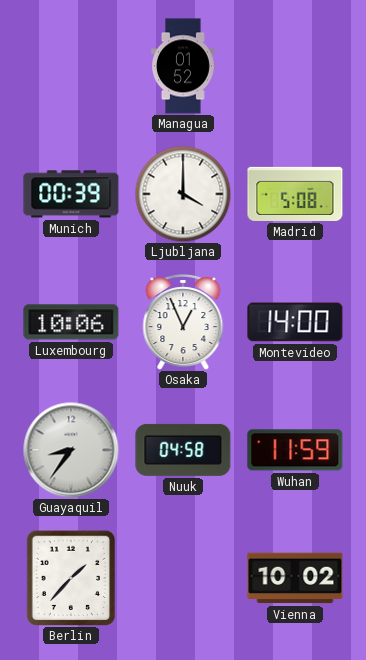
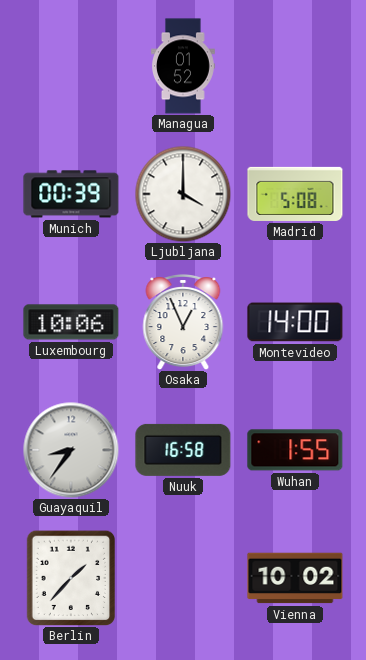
Nuuk: 04:58 -> 16:58 (183, 450)
Wuhan: 11:59 -> 1:55 (295, 450)
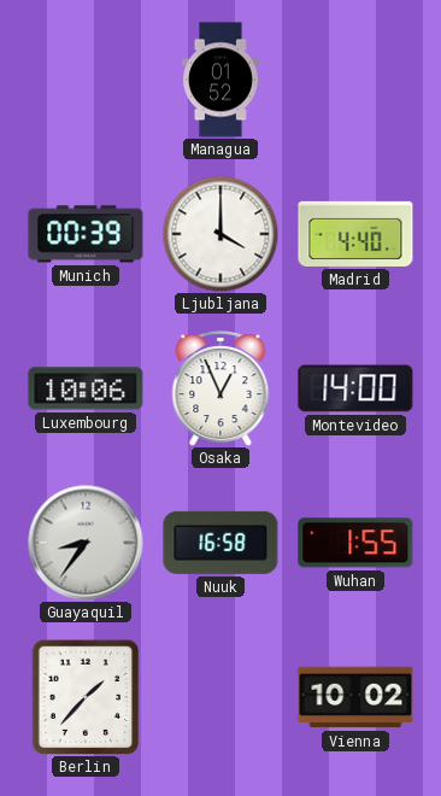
Madrid: 5:08 -> 4:40 (355, 234)
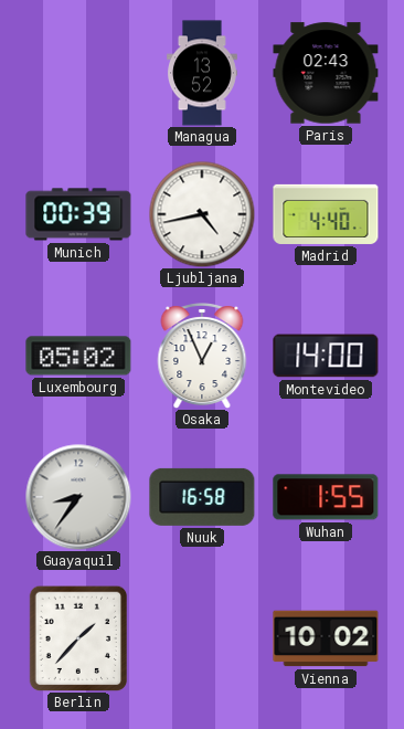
Managua: 01:52 -> 13:52 (203, 73)
Paris: none -> 02:43 (326, 73)
Ljubljana: 4:00 -> 4:43 (202, 214)
Luxembourg: 10:06 -> 05:02 (78, 356)
